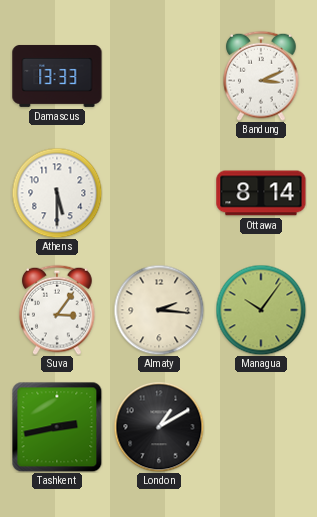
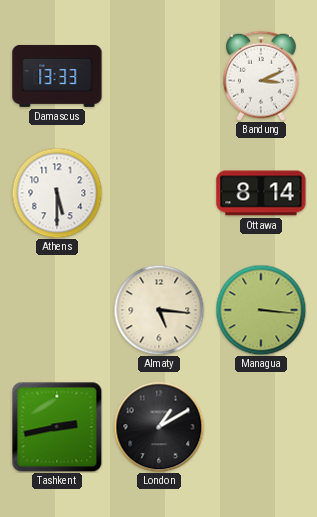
Suva: 3:06 -> none (58, 310)
Almaty: 2:16 -> 5:16 (159, 310)
Managua: 10:06 -> 3:16 (261, 310)
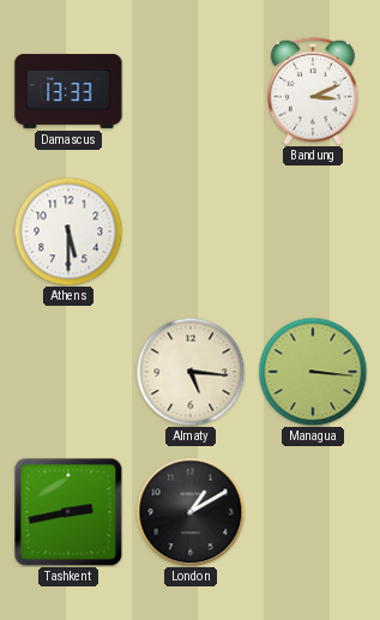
Ottawa: 8:14 -> none (261, 193)
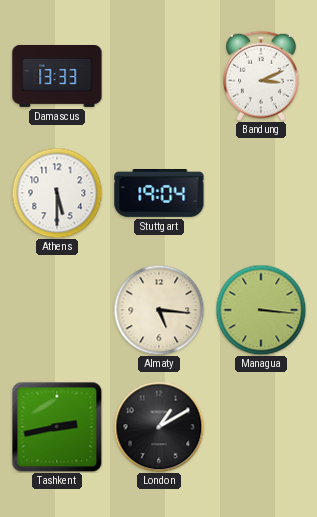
Stuttgart: none -> 19:04 (159, 194)
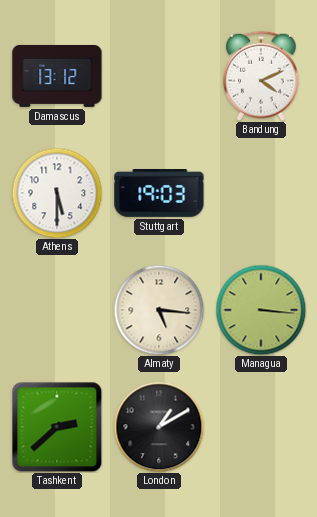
Damascus: 13:33 -> 13:12 (57, 76)
Bandung: 3:11 -> 4:11 (262, 76)
Stuttgart: 19:04 -> 19:03 (159, 194)
Tashkent: 2:43 -> 2:38 (57, 427)
